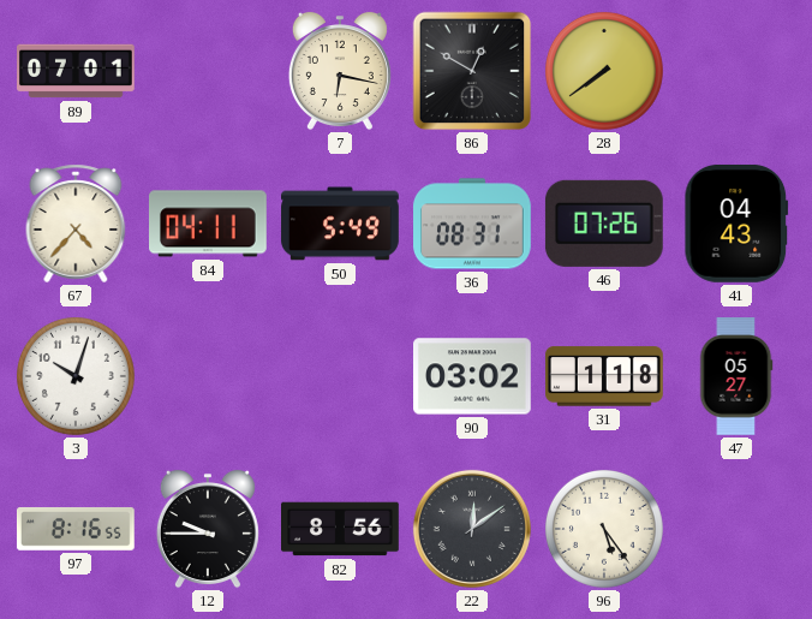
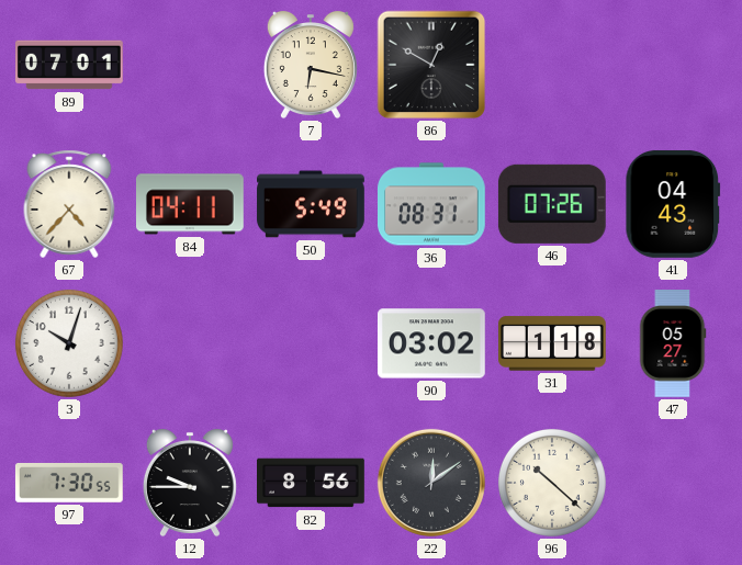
28: 7:39 -> none (604, 71)
97: 8:16 -> 7:30 (69, 483)
96: 5:24 -> 10:22 (552, 483)
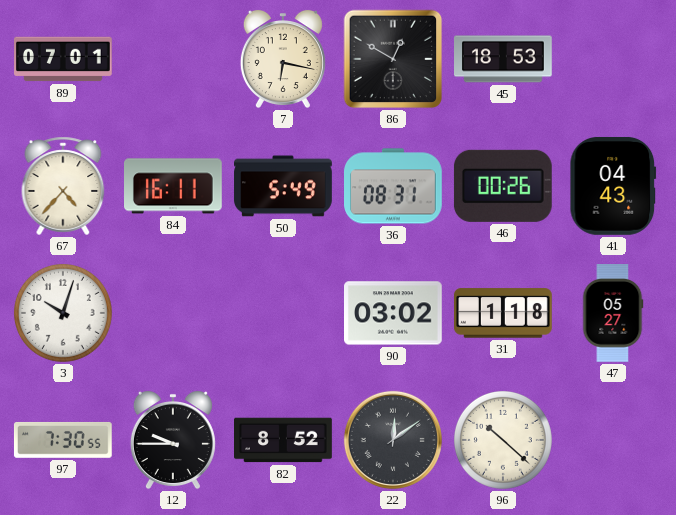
45: none -> 18:53 (504, 59)
84: 04:11 -> 16:11 (174, 186)
46: 07:26 -> 00:26 (503, 186)
82: 8:56 -> 8:52 (284, 440)
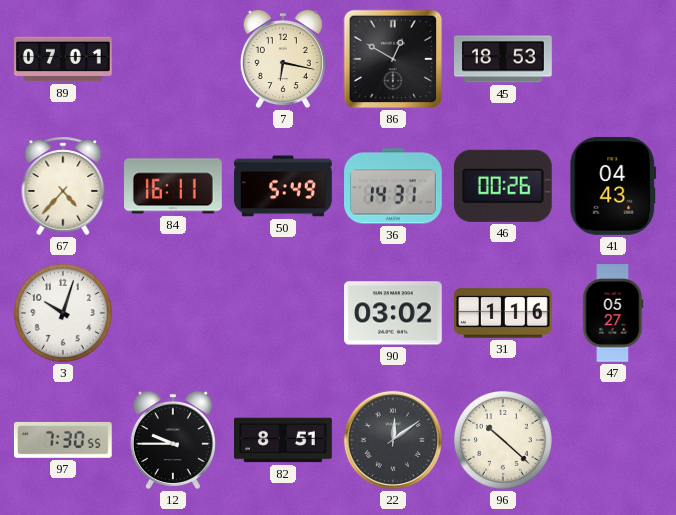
36: 08:31 -> 14:31 (394, 186)
31: 1:18 -> 1:16 (504, 313)
82: 8:52 -> 8:51 (284, 440)
